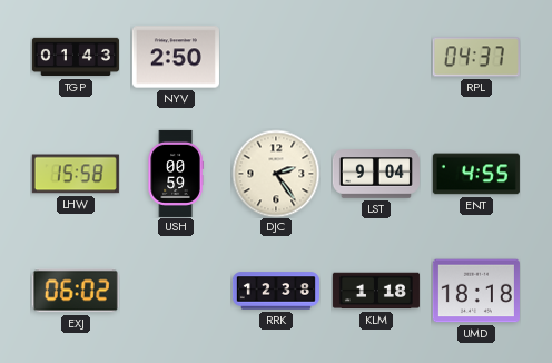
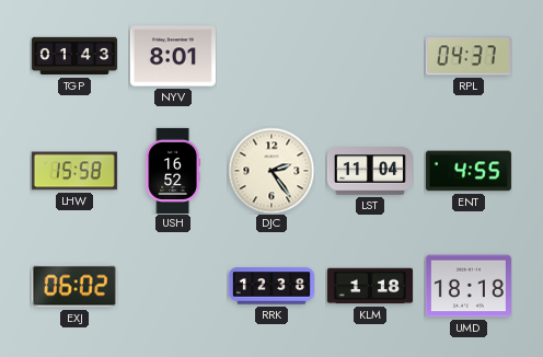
NYV: 2:50 -> 8:01 (173, 56)
USH: 00:59 -> 16:52 (173, 171)
LST: 9:04 -> 11:04 (370, 171)
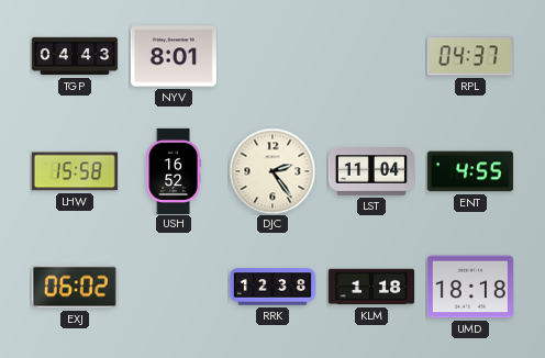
TGP: 01:43 -> 04:43 (75, 56)
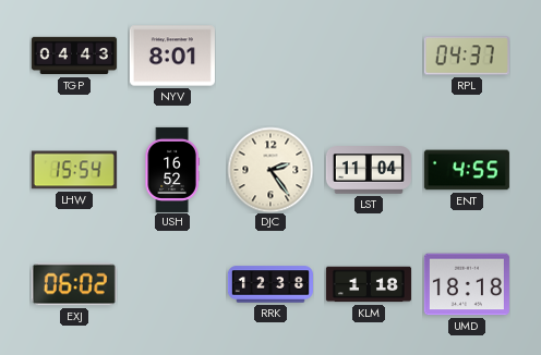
LHW: 15:58 -> 15:54 (74, 170)
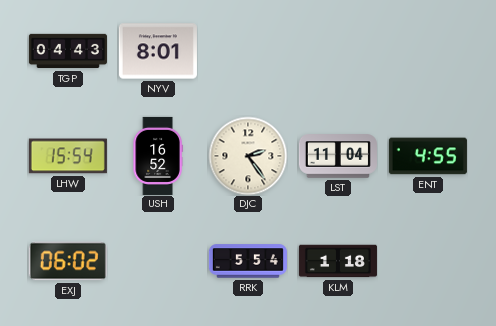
RPL: 04:37 -> none (467, 56)
RRK: 12:38 -> 5:54 (248, 261)
UMD: 18:18 -> none (467, 284)
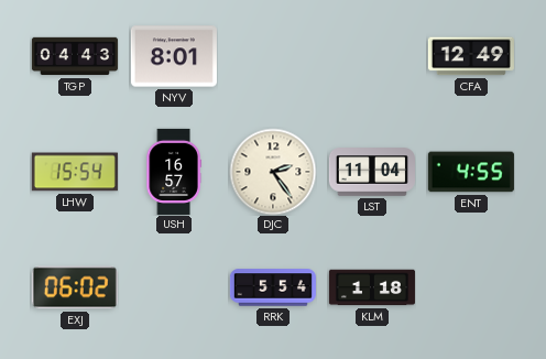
CFA: none -> 12:49 (471, 56)
USH: 16:52 -> 16:57 (174, 172)
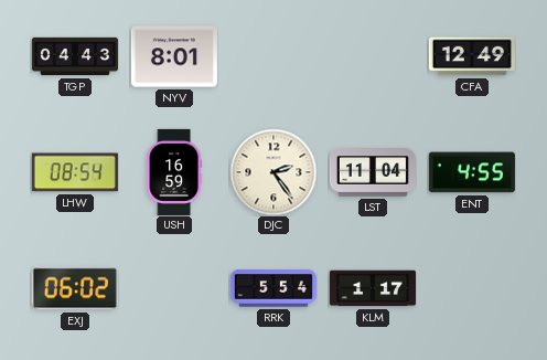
LHW: 15:54 -> 08:54 (75, 172)
USH: 16:57 -> 16:59 (174, 172)
KLM: 1:18 -> 1:17 (373, 288)
